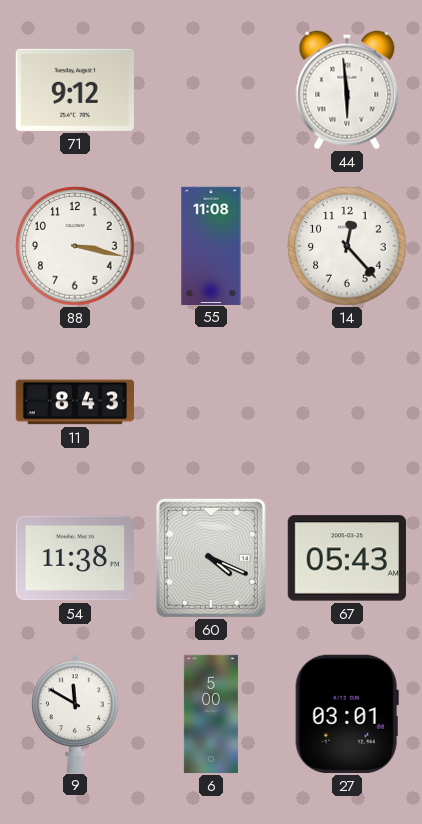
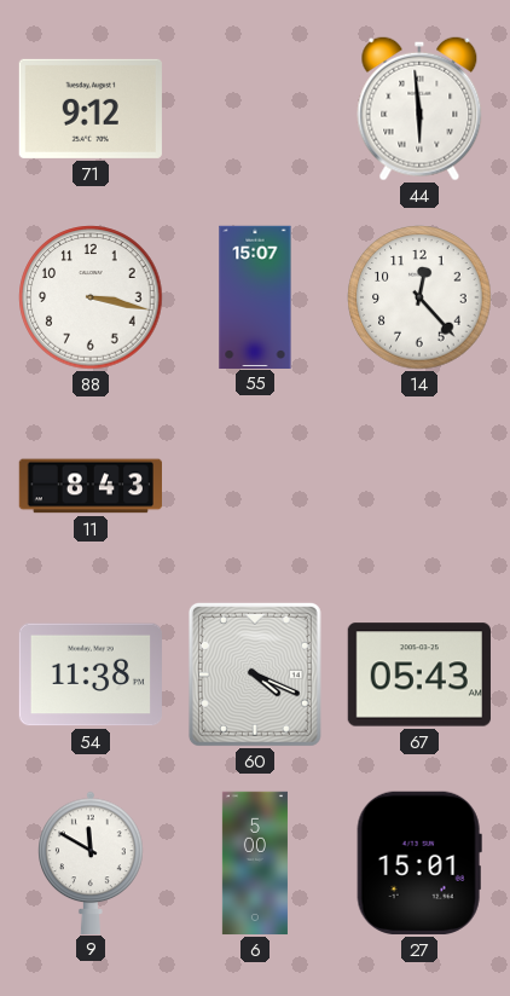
55: 11:08 -> 15:07 (255, 296)
27: 03:01 -> 15:01 (419, 863)
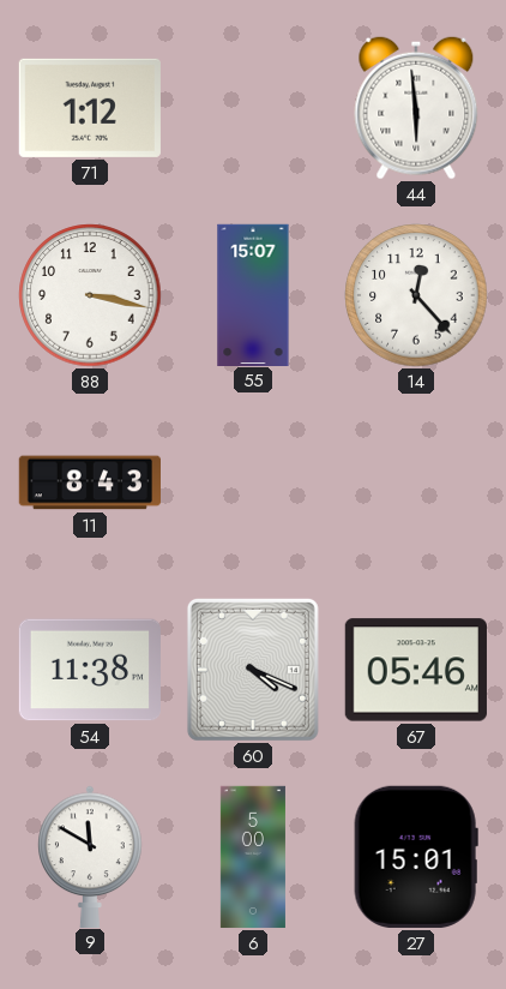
71: 9:12 -> 1:12 (90, 108)
67: 05:43 -> 05:46 (416, 670)
